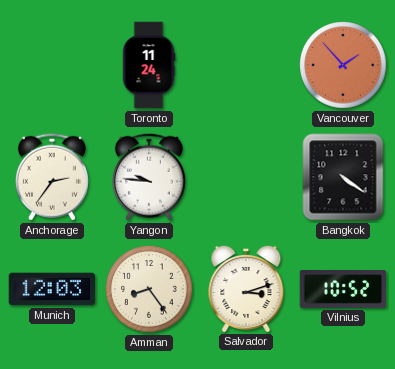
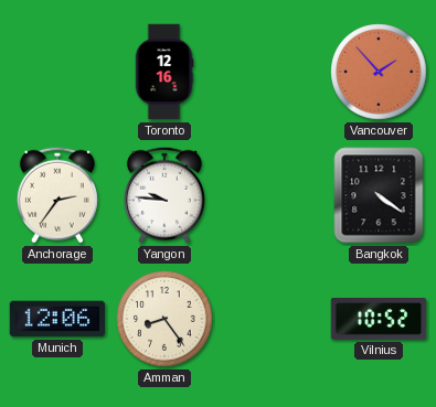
Toronto: 11:24 -> 12:16 (164, 72)
Munich: 12:03 -> 12:06 (57, 319)
Salvador: 3:12 -> none (246, 288)
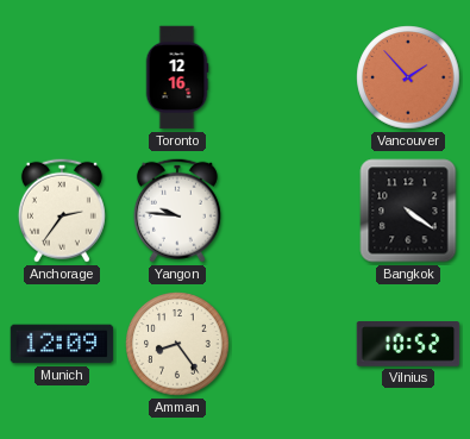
Munich: 12:06 -> 12:09 (62, 344)
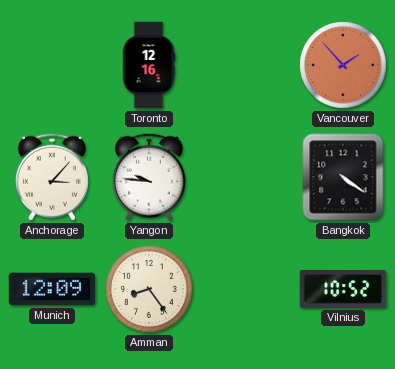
Anchorage: 2:36 -> 3:07 (52, 177)
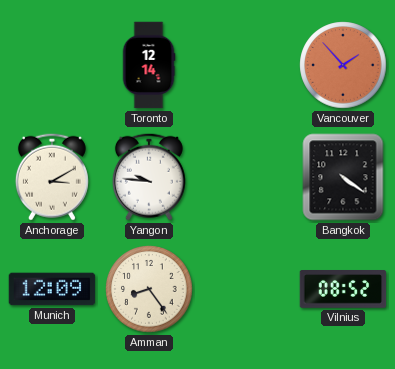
Toronto: 12:16 -> 12:14 (149, 65)
Anchorage: 3:07 -> 3:10 (52, 177)
Vilnius: 10:52 -> 08:52 (343, 289)
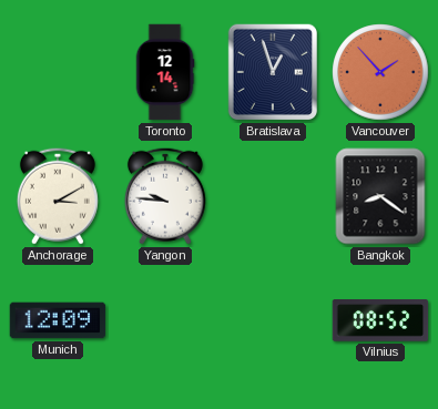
Bratislava: none -> 12:57 (273, 72)
Bangkok: 4:21 -> 8:21 (380, 196)
Amman: 8:24 -> none (149, 289)
